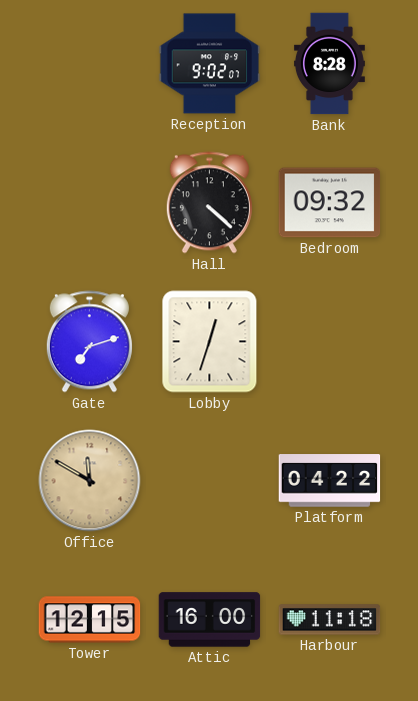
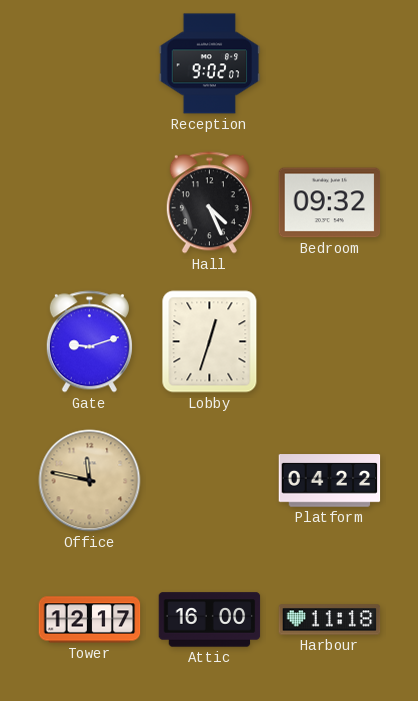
Bank: 8:28 -> none (329, 64)
Hall: 4:22 -> 4:26 (209, 203)
Gate: 7:12 -> 9:12 (89, 342)
Office: 11:50 -> 11:47 (90, 481)
Tower: 12:15 -> 12:17 (90, 620)
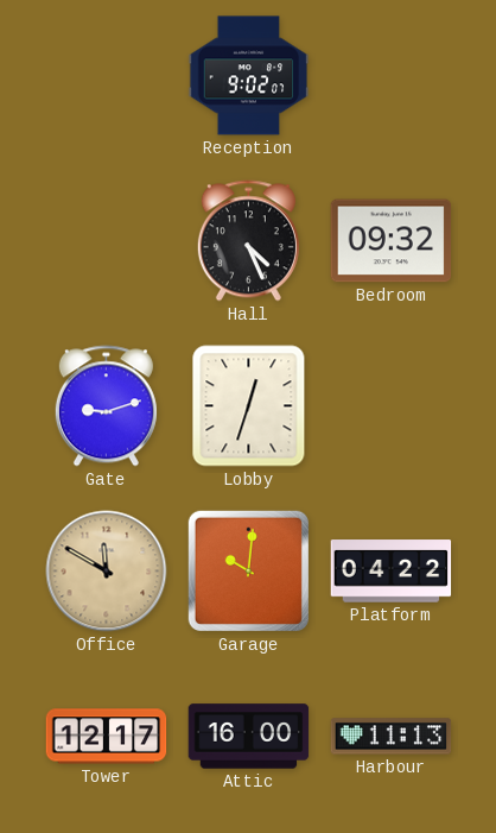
Office: 11:47 -> 11:50 (107, 572)
Garage: none -> 10:01 (248, 570)
Harbour: 11:18 -> 11:13 (392, 737)
